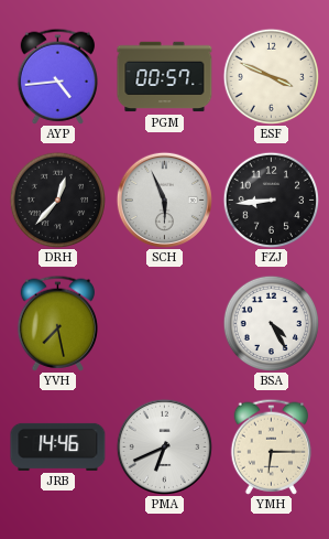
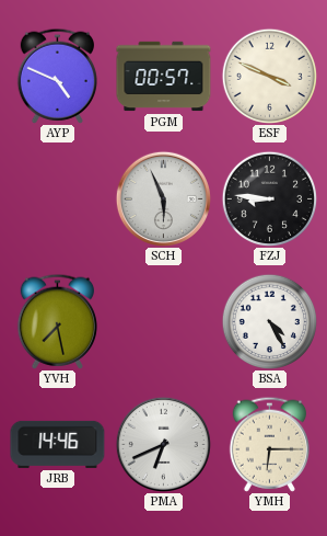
AYP: 4:44 -> 4:49 (58, 76)
DRH: 12:37 -> none (57, 200)
FZJ: 8:44 -> 8:46 (269, 198)
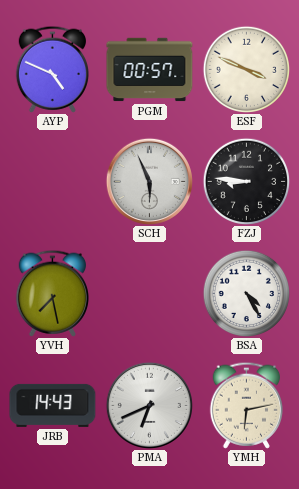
JRB: 14:46 -> 14:43 (53, 405)
YMH: 6:15 -> 6:13 (247, 405)
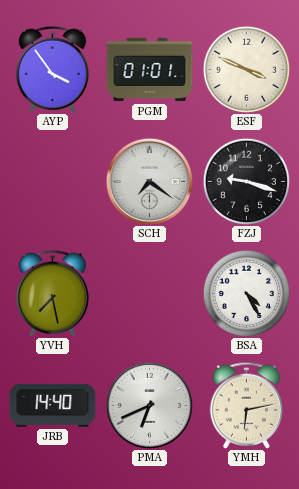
AYP: 4:49 -> 3:54 (53, 69)
PGM: 00:57 -> 01:01 (150, 70)
SCH: 5:56 -> 7:21 (149, 181)
FZJ: 8:46 -> 9:18 (246, 181)
JRB: 14:43 -> 14:40 (53, 405)
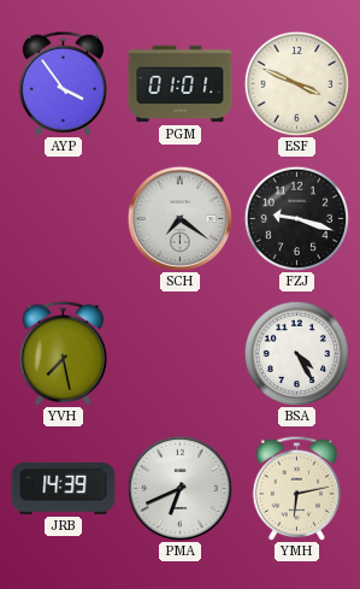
JRB: 14:40 -> 14:39 (64, 488)
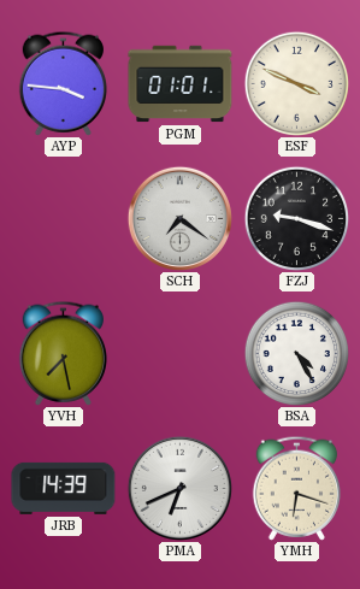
AYP: 3:54 -> 3:46 (64, 83)
YMH: 6:13 -> 6:18 (297, 488)
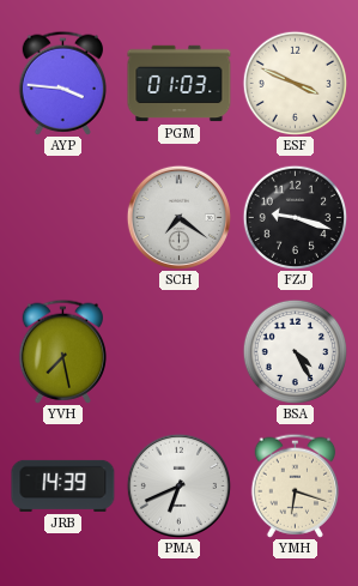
PGM: 01:01 -> 01:03 (180, 84)
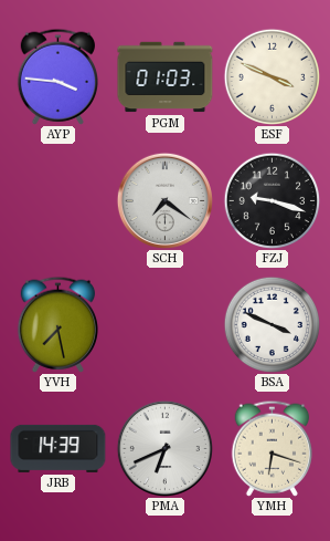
BSA: 4:25 -> 3:49 (272, 324)
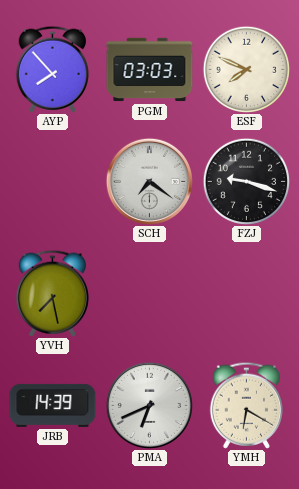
AYP: 3:46 -> 7:53 (53, 69)
PGM: 01:03 -> 03:03 (150, 70)
ESF: 3:49 -> 7:49 (246, 69)
BSA: 3:49 -> none (272, 324)
YMH: 6:18 -> 6:20 (247, 405)
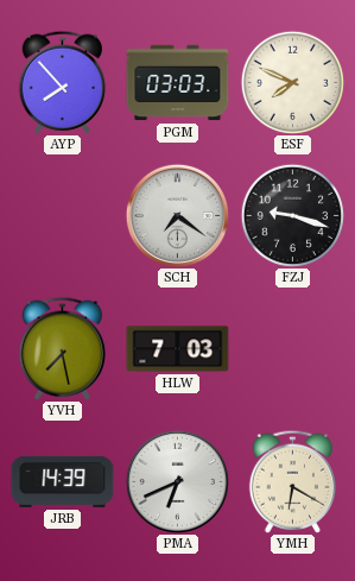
HLW: none -> 7:03 (178, 349)
